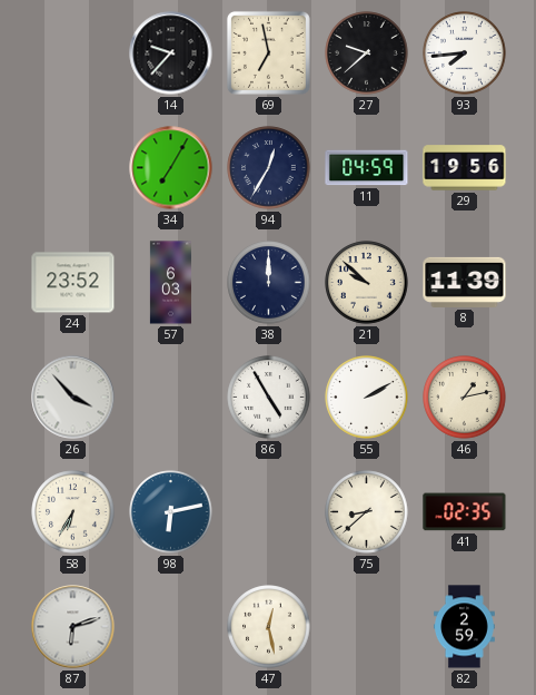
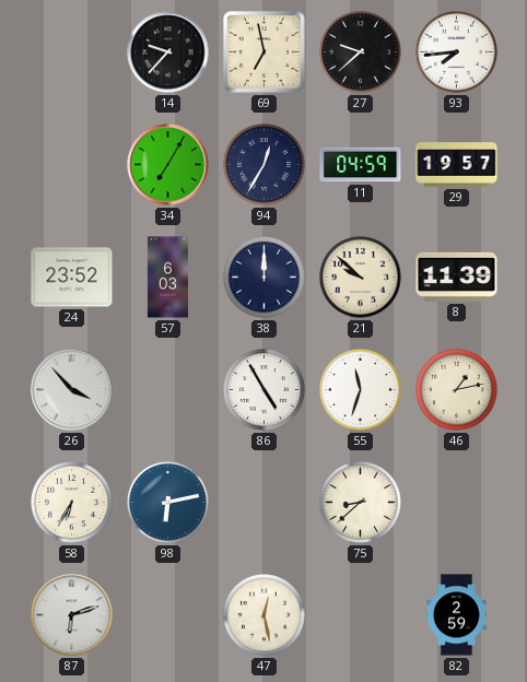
29: 19:56 -> 19:57 (457, 165)
55: 2:10 -> 11:33 (361, 390)
41: 02:35 -> none (465, 512)
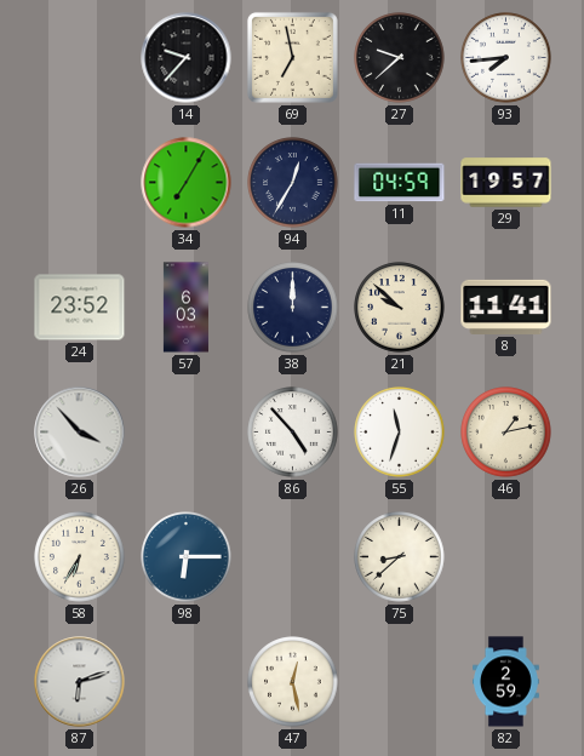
8: 11:39 -> 11:41 (506, 307)
86: 4:55 -> 4:53 (293, 433)
98: 6:13 -> 6:15 (187, 557)
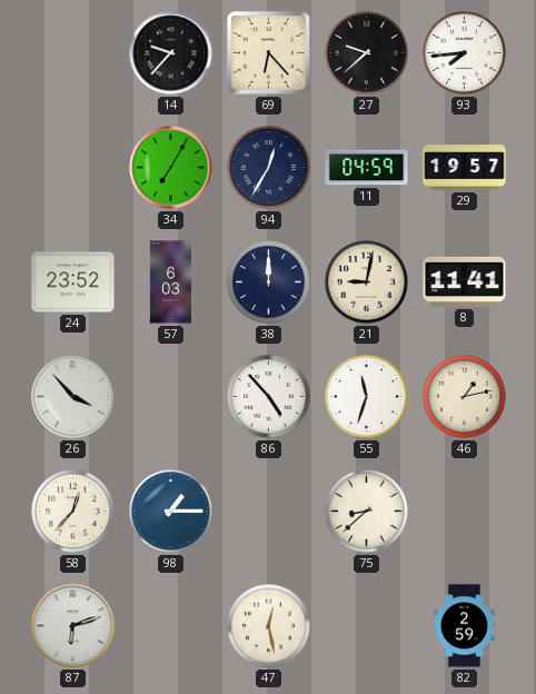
69: 6:58 -> 6:23 (268, 52)
21: 9:52 -> 9:02 (367, 282)
58: 6:35 -> 12:37 (73, 512)
98: 6:15 -> 1:15 (171, 512)
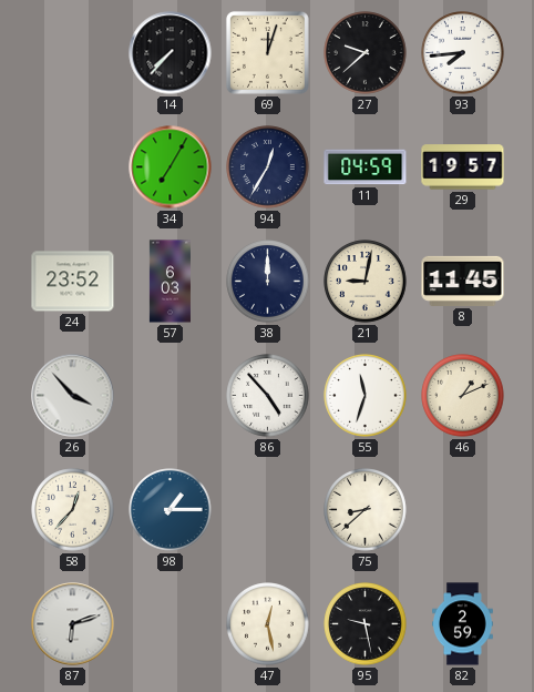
14: 9:37 -> 7:37 (171, 53)
69: 6:23 -> 12:03 (267, 52)
8: 11:41 -> 11:45 (463, 281)
46: 1:13 -> 1:11 (463, 396)
95: none -> 9:28 (366, 624)
